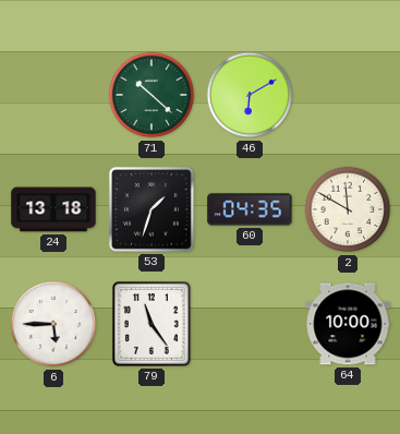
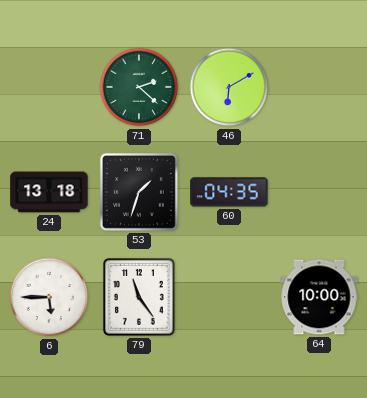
71: 10:22 -> 2:22 (139, 87)
2: 11:50 -> none (348, 209)
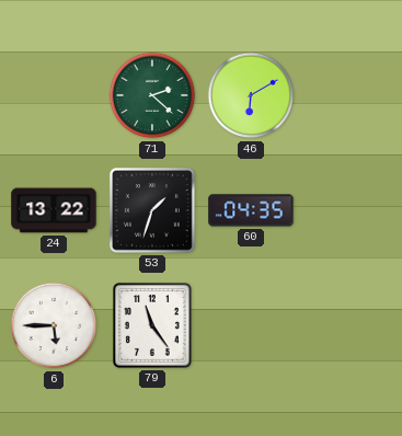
24: 13:18 -> 13:22 (54, 210)
64: 10:00 -> none (319, 297)
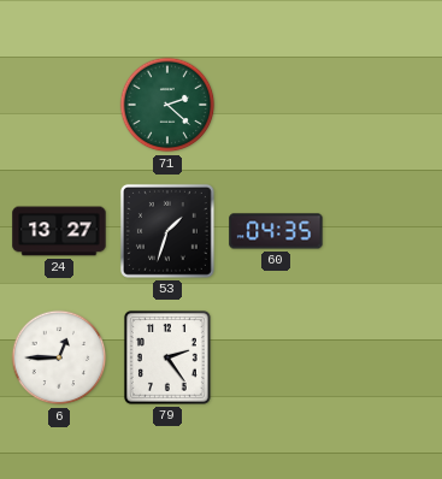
46: 6:10 -> none (251, 95)
24: 13:22 -> 13:27 (59, 231)
6: 5:45 -> 12:45 (59, 357)
79: 11:24 -> 2:24 (167, 357)
